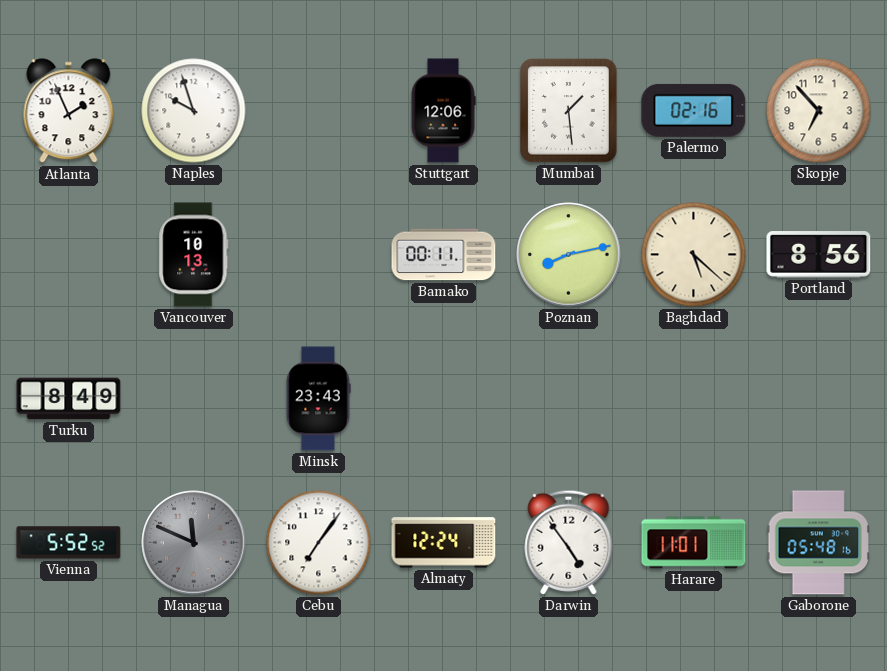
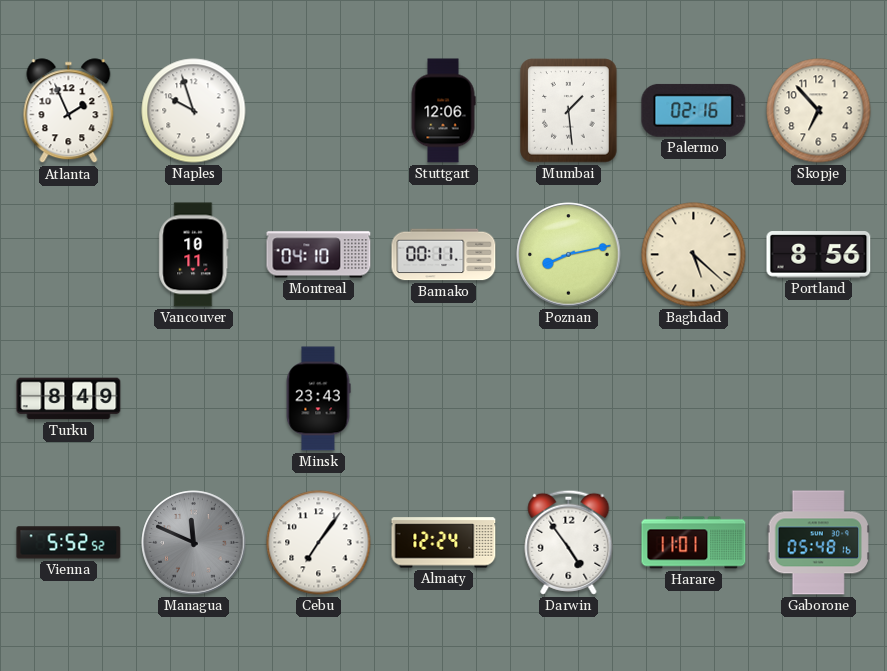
Vancouver: 10:13 -> 10:11 (194, 255)
Montreal: none -> 04:10 (319, 255)
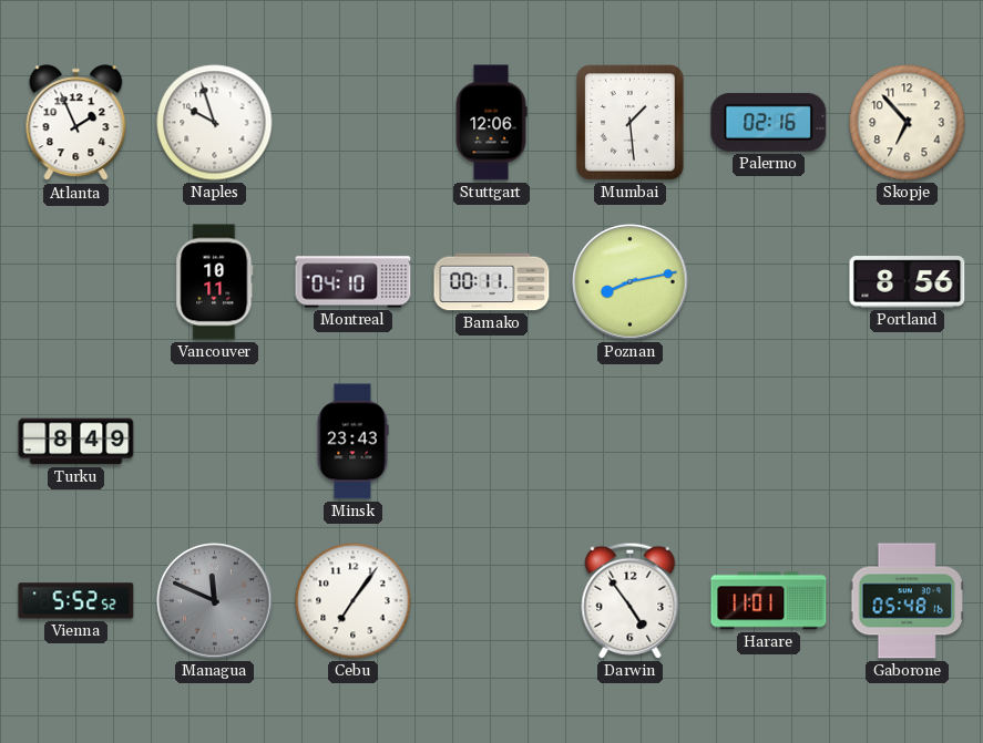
Baghdad: 5:22 -> none (694, 255)
Almaty: 12:24 -> none (444, 543)
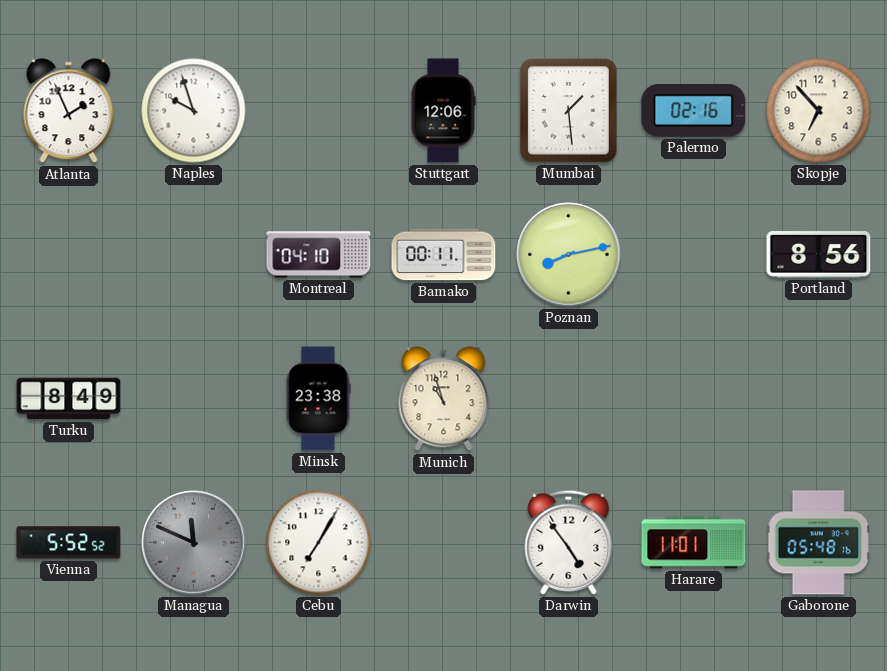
Vancouver: 10:11 -> none (215, 282)
Minsk: 23:43 -> 23:38 (318, 399)
Munich: none -> 10:57 (444, 399)
Cebu: 7:06 -> 7:05 (319, 543)
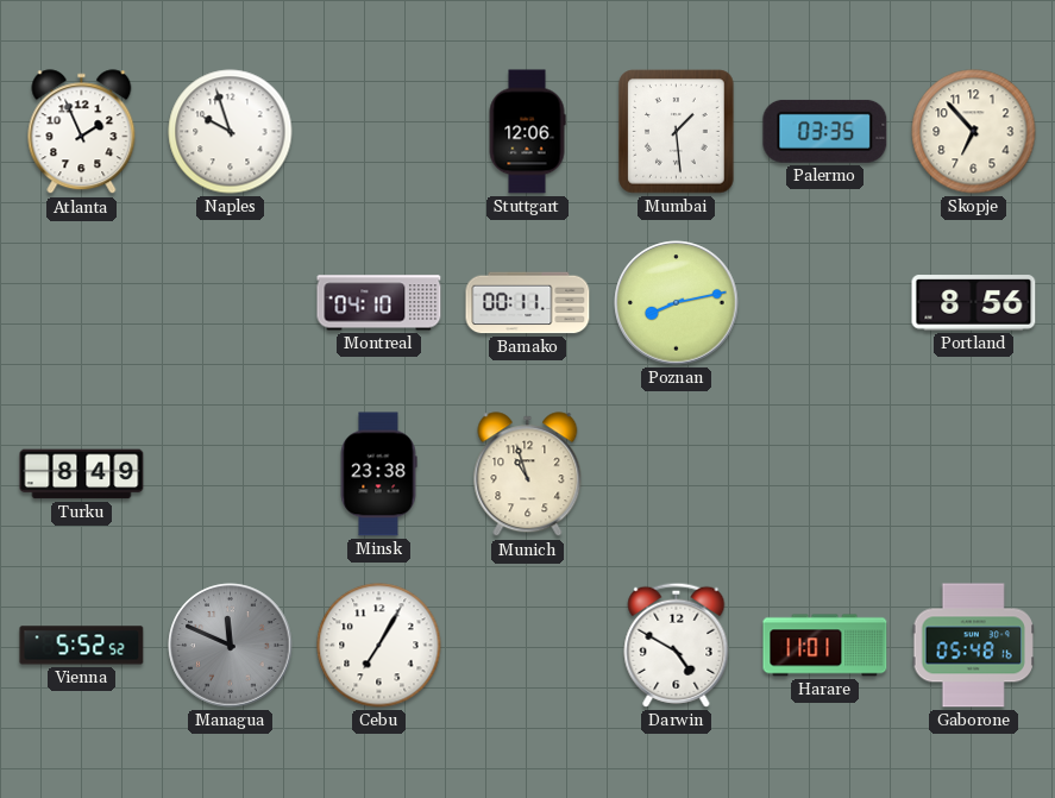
Palermo: 02:16 -> 03:35 (825, 131)
Darwin: 4:54 -> 4:50 (677, 645)
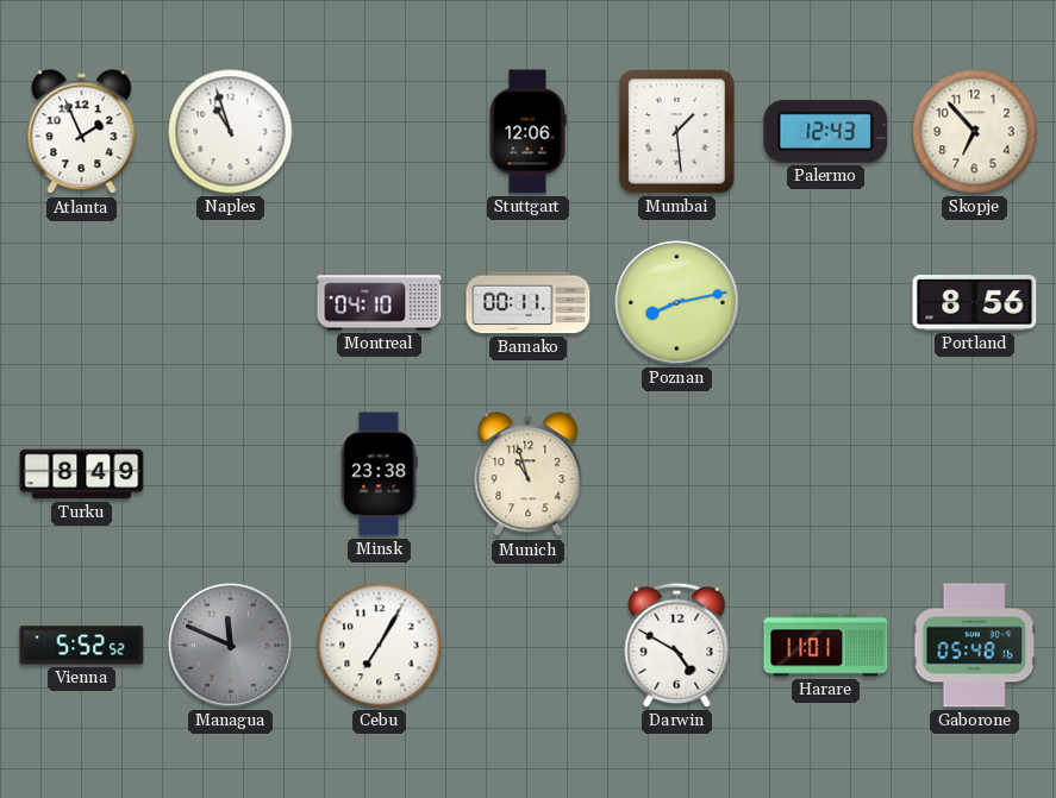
Naples: 9:57 -> 10:57 (231, 132)
Palermo: 03:35 -> 12:43 (826, 131)
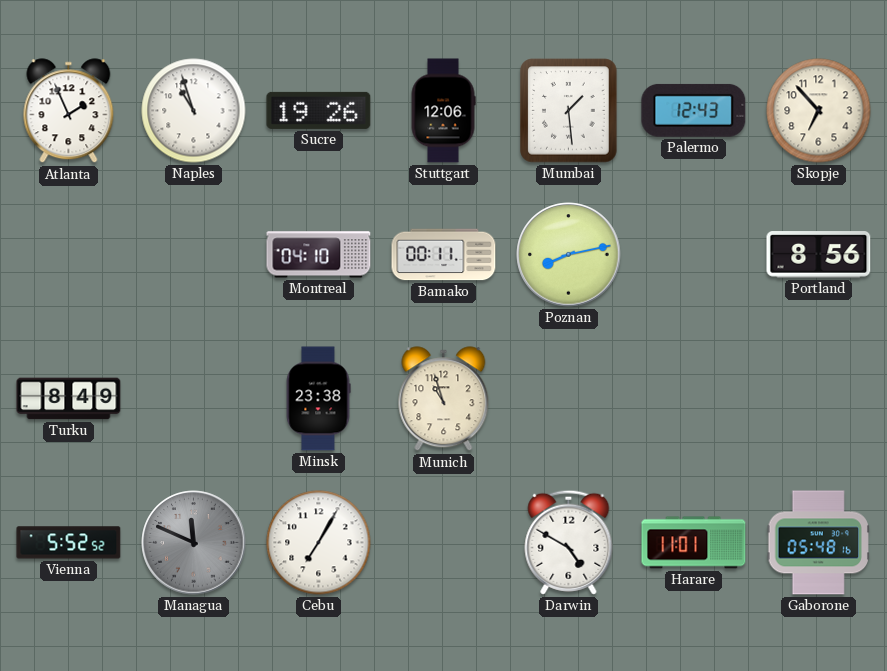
Sucre: none -> 19:26 (319, 110)
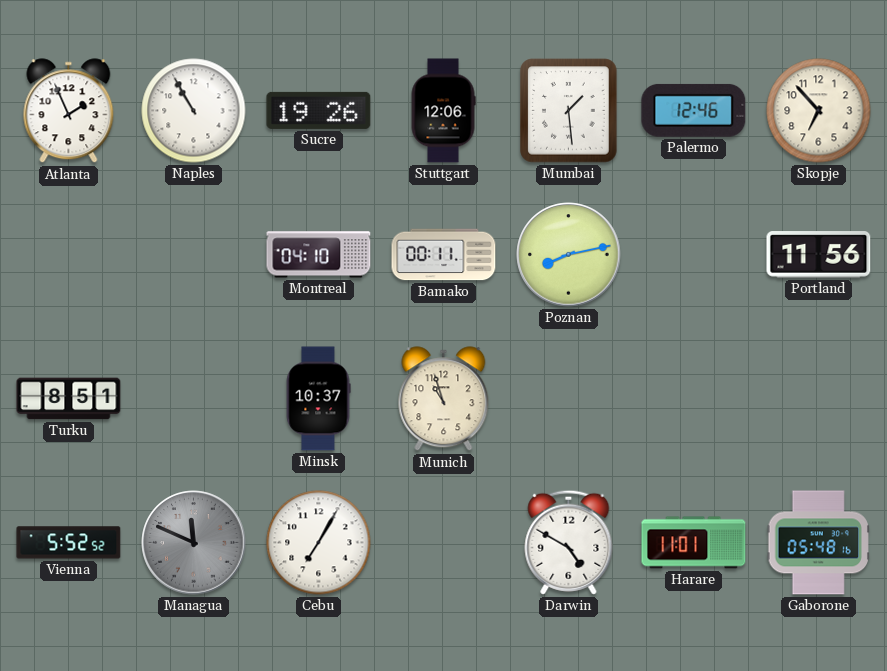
Naples: 10:57 -> 10:55 (194, 111)
Palermo: 12:43 -> 12:46 (694, 110)
Portland: 8:56 -> 11:56 (819, 255)
Turku: 8:49 -> 8:51 (69, 399)
Minsk: 23:38 -> 10:37 (318, 399)
